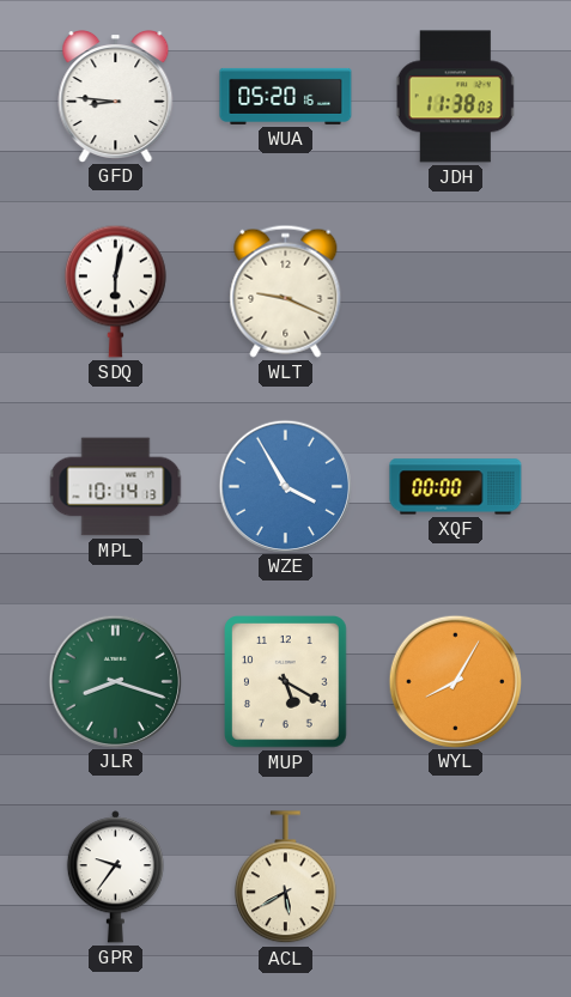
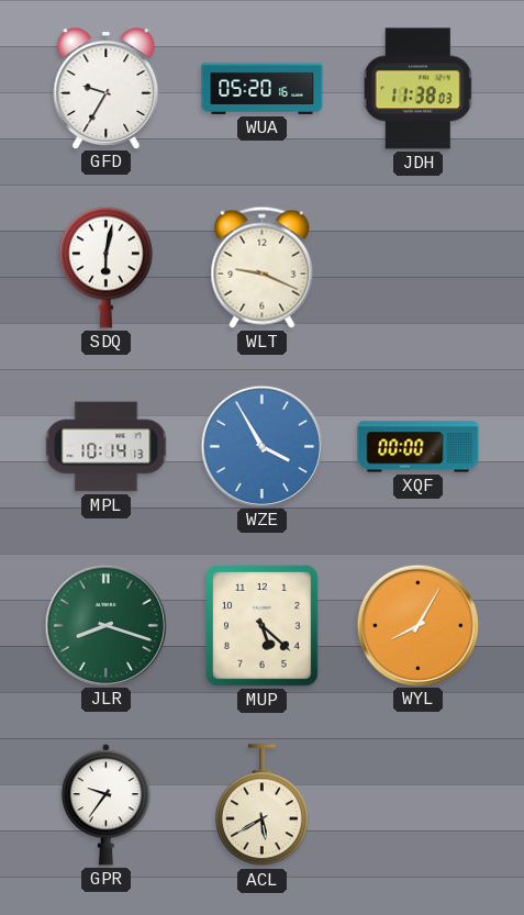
GFD: 8:46 -> 9:35 (107, 89)
MUP: 5:20 -> 5:22 (263, 626)
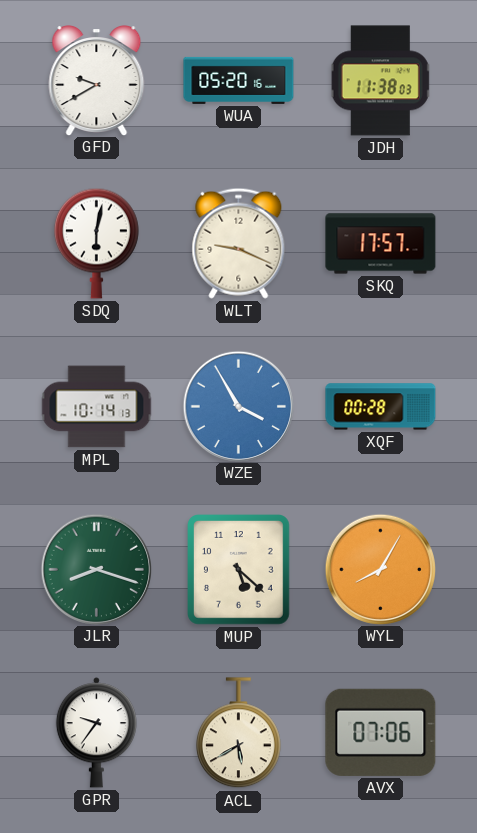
GFD: 9:35 -> 9:40 (97, 81)
SKQ: none -> 17:57 (381, 244)
XQF: 00:00 -> 00:28 (381, 407)
AVX: none -> 07:06 (381, 732)
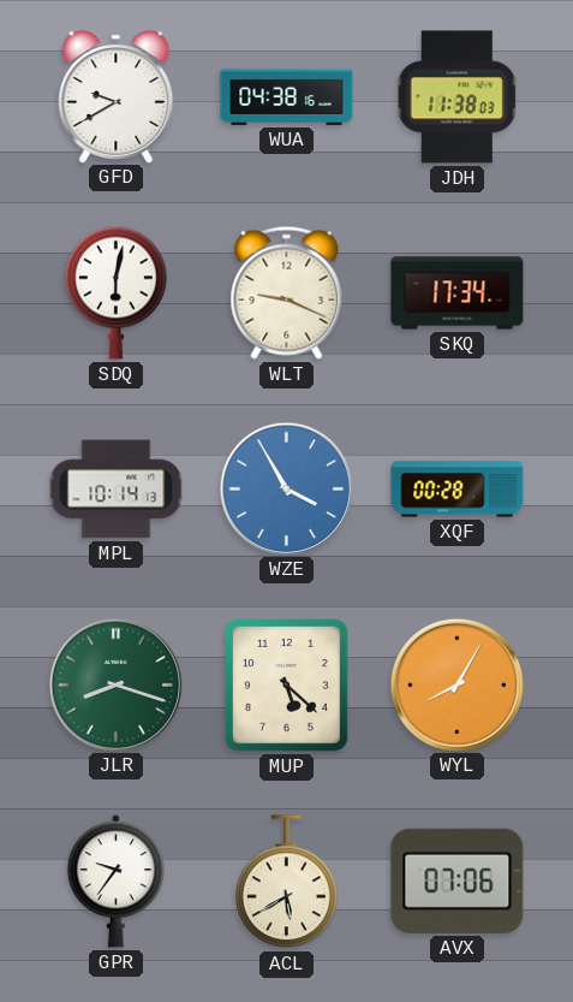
WUA: 05:20 -> 04:38 (287, 96)
SKQ: 17:57 -> 17:34 (458, 294)
